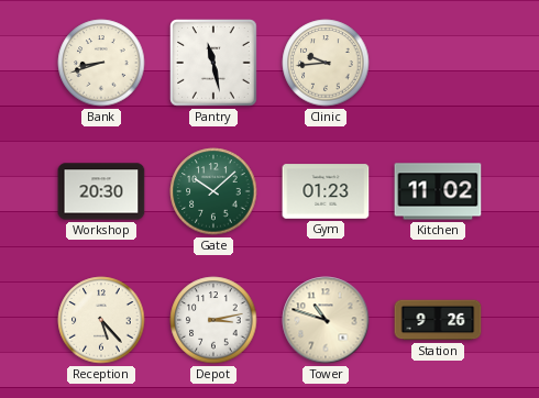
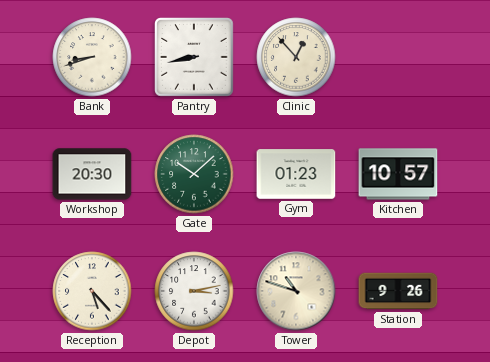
Pantry: 11:28 -> 8:43 (194, 57)
Clinic: 9:44 -> 12:53 (296, 57)
Kitchen: 11:02 -> 10:57 (398, 174)
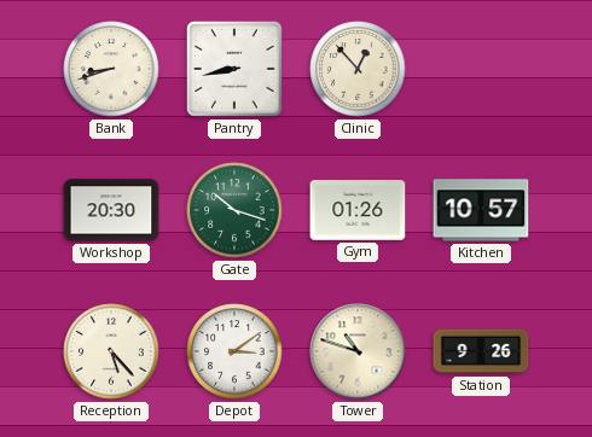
Gate: 10:08 -> 10:18 (234, 210)
Gym: 01:23 -> 01:26 (358, 210)
Depot: 3:13 -> 3:09 (234, 351)
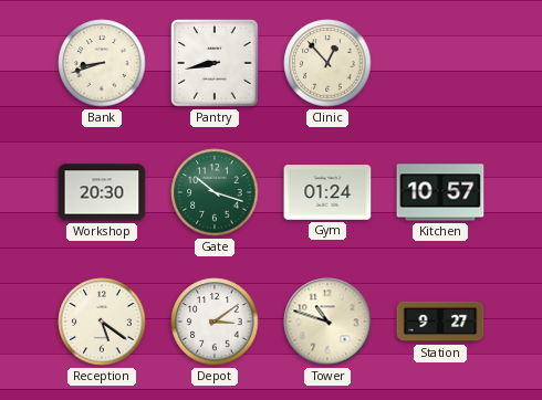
Gym: 01:26 -> 01:24 (327, 192)
Reception: 5:23 -> 5:21 (102, 322)
Station: 9:26 -> 9:27 (440, 322)
